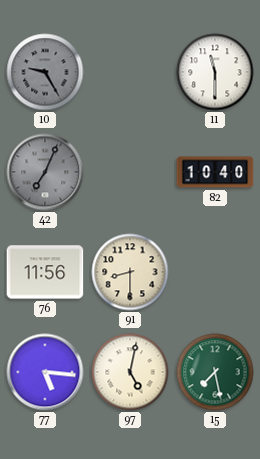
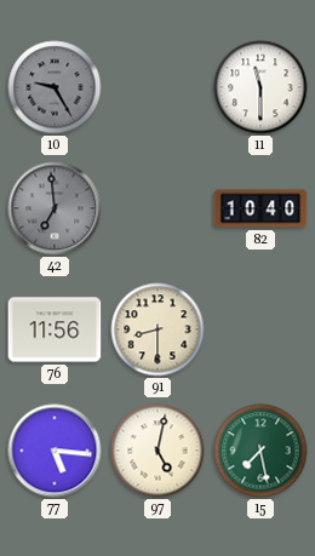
42: 7:04 -> 6:59 (55, 208)
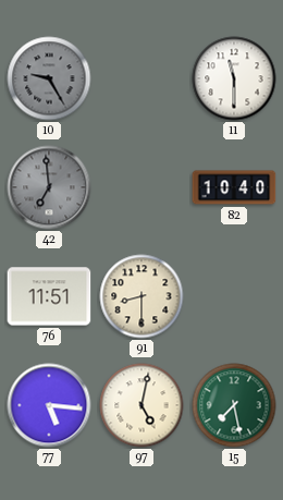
76: 11:56 -> 11:51 (49, 296)
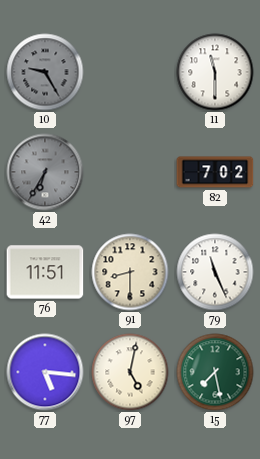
42: 6:59 -> 6:35 (45, 172)
82: 10:40 -> 7:02 (215, 172)
79: none -> 11:26 (215, 272)
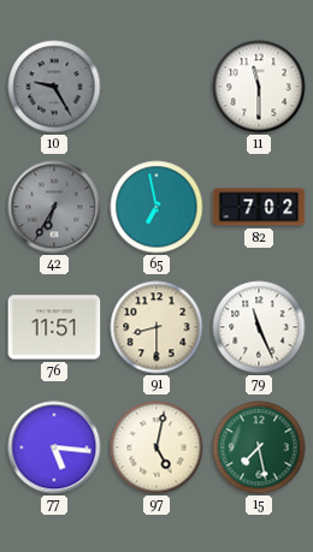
65: none -> 6:58 (156, 207)
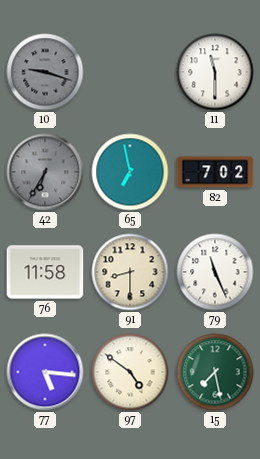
10: 9:25 -> 9:18 (45, 72)
76: 11:51 -> 11:58 (45, 272)
97: 5:02 -> 4:51 (130, 372)
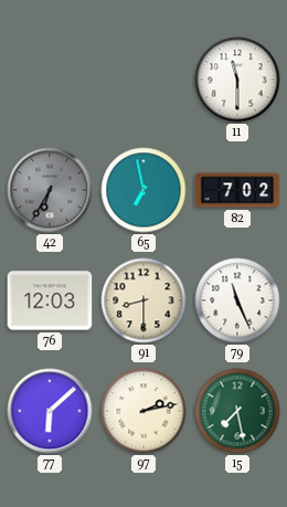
10: 9:18 -> none (45, 72)
76: 11:58 -> 12:03 (50, 300)
77: 5:16 -> 6:08 (50, 411)
97: 4:51 -> 2:13 (143, 411)
